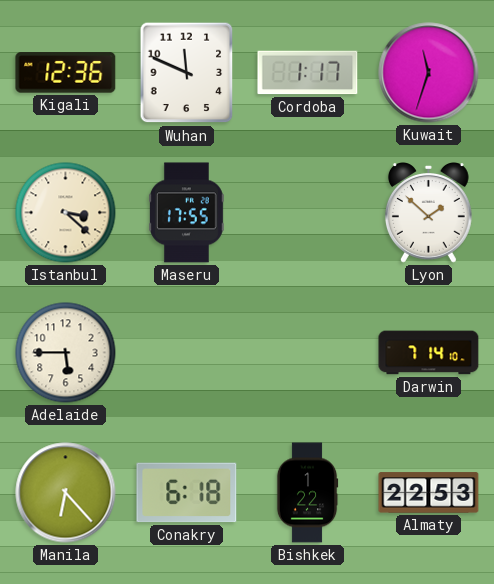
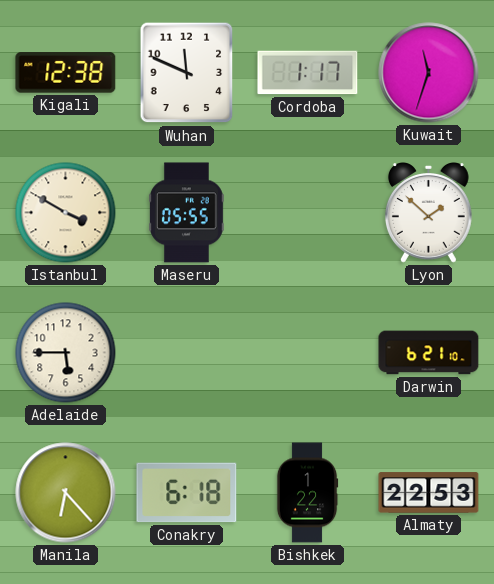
Kigali: 12:36 -> 12:38 (66, 73)
Istanbul: 3:22 -> 3:50 (66, 213)
Maseru: 17:55 -> 05:55 (186, 213)
Darwin: 7:14 -> 6:21 (429, 353)
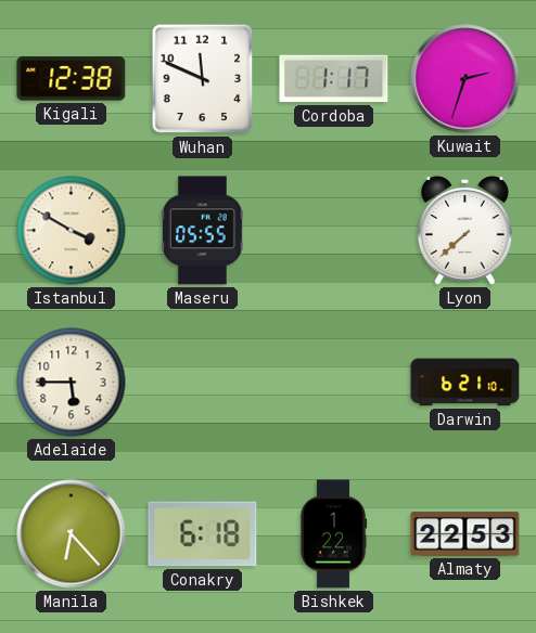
Kuwait: 11:33 -> 2:33 (465, 79)
Lyon: 1:52 -> 7:38 (464, 231)
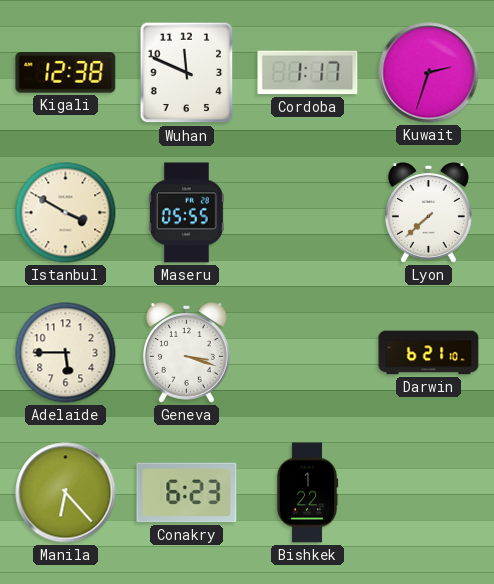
Geneva: none -> 3:18 (186, 353)
Conakry: 6:18 -> 6:23 (187, 493)
Almaty: 22:53 -> none (465, 534)
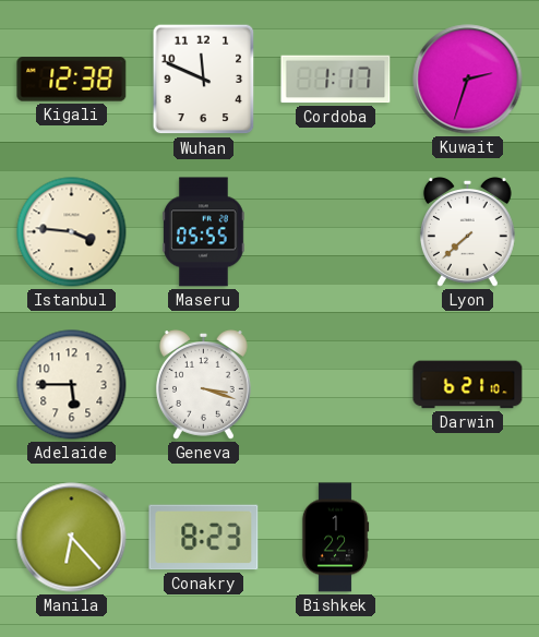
Istanbul: 3:50 -> 3:46 (72, 232)
Conakry: 6:23 -> 8:23 (204, 538)
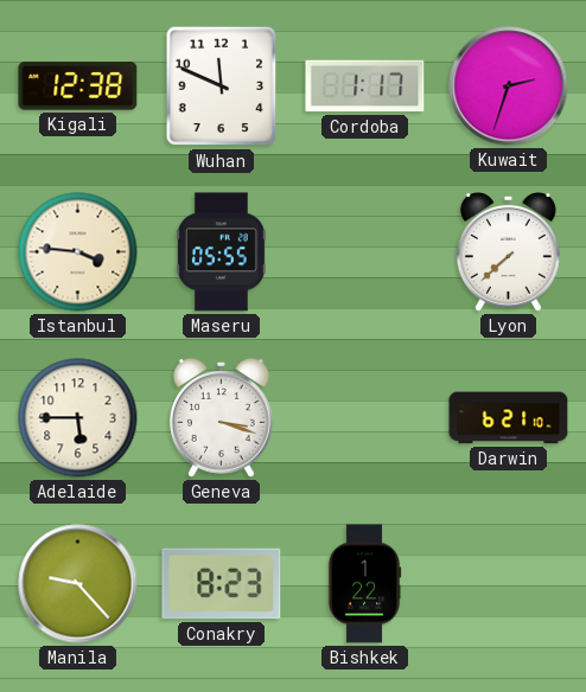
Manila: 6:23 -> 9:23 (78, 584)
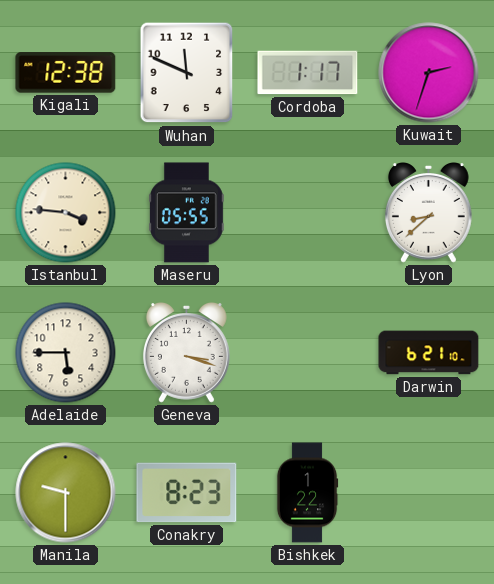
Lyon: 7:38 -> 8:38 (428, 213)
Manila: 9:23 -> 9:30 (66, 493)
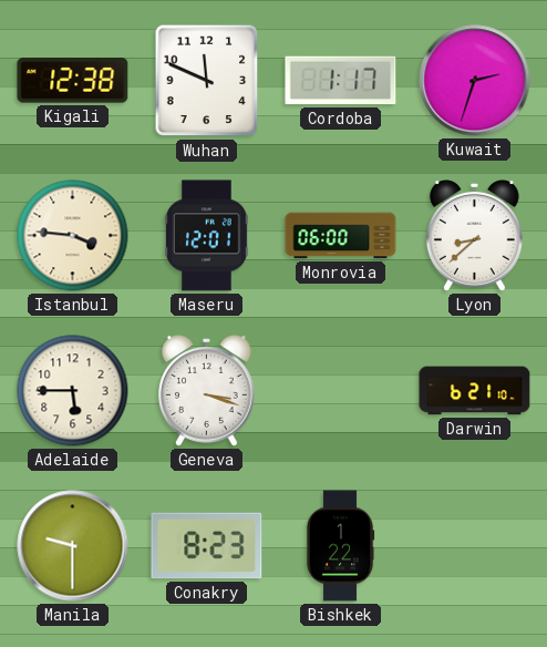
Maseru: 05:55 -> 12:01 (206, 236)
Monrovia: none -> 06:00 (341, 236)
